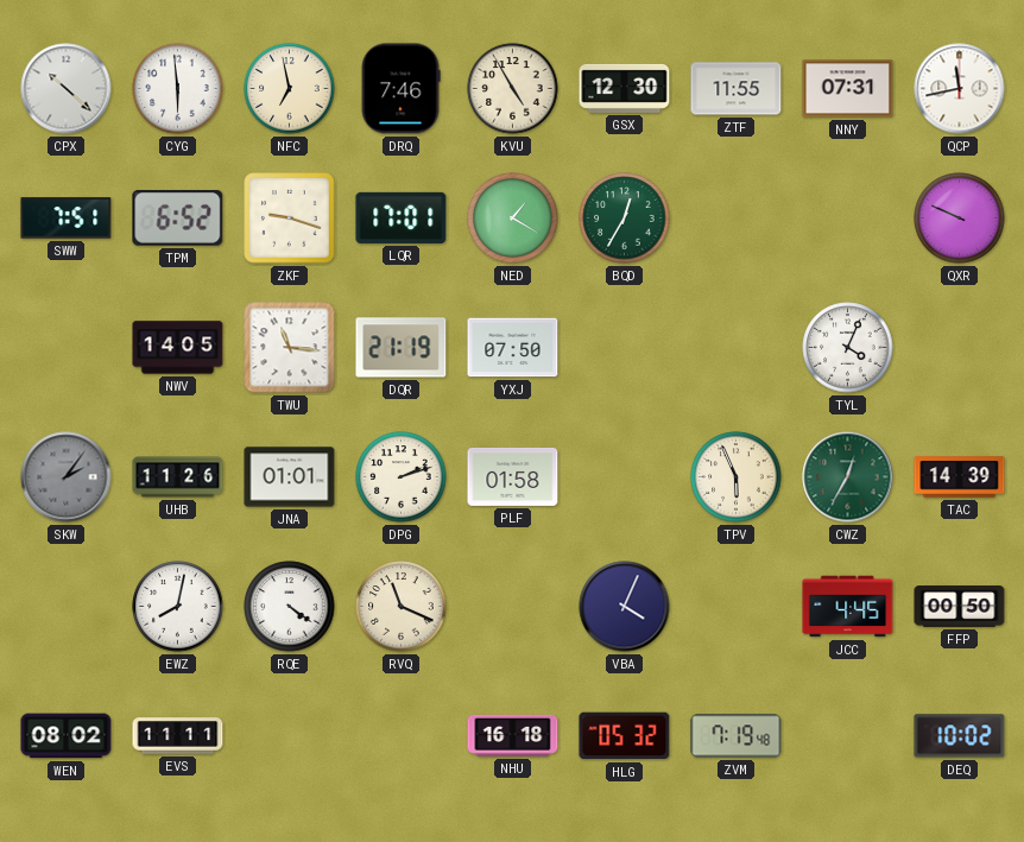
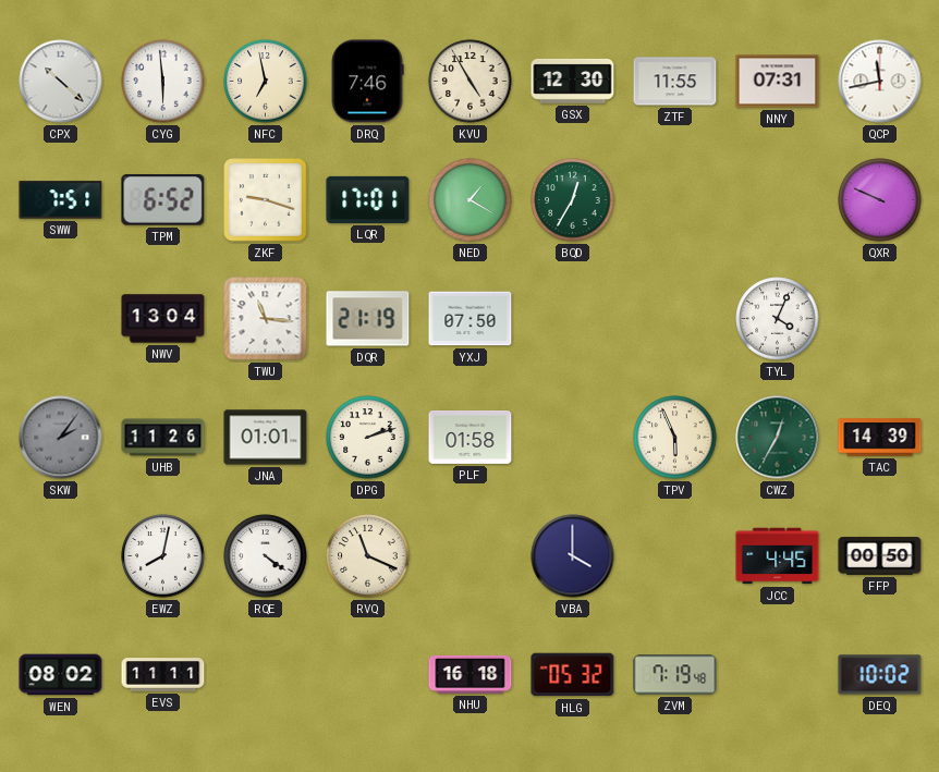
NWV: 14:05 -> 13:04 (163, 319)
VBA: 4:04 -> 4:00 (573, 556)
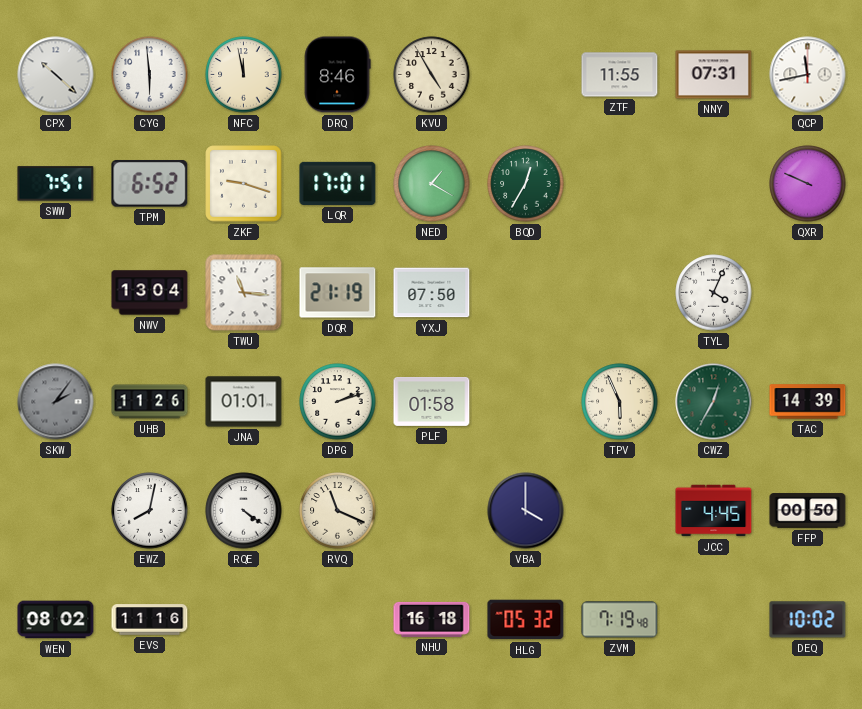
NFC: 6:58 -> 11:58 (244, 75)
DRQ: 7:46 -> 8:46 (337, 75)
GSX: 12:30 -> none (573, 81)
EVS: 11:11 -> 11:16 (150, 620)
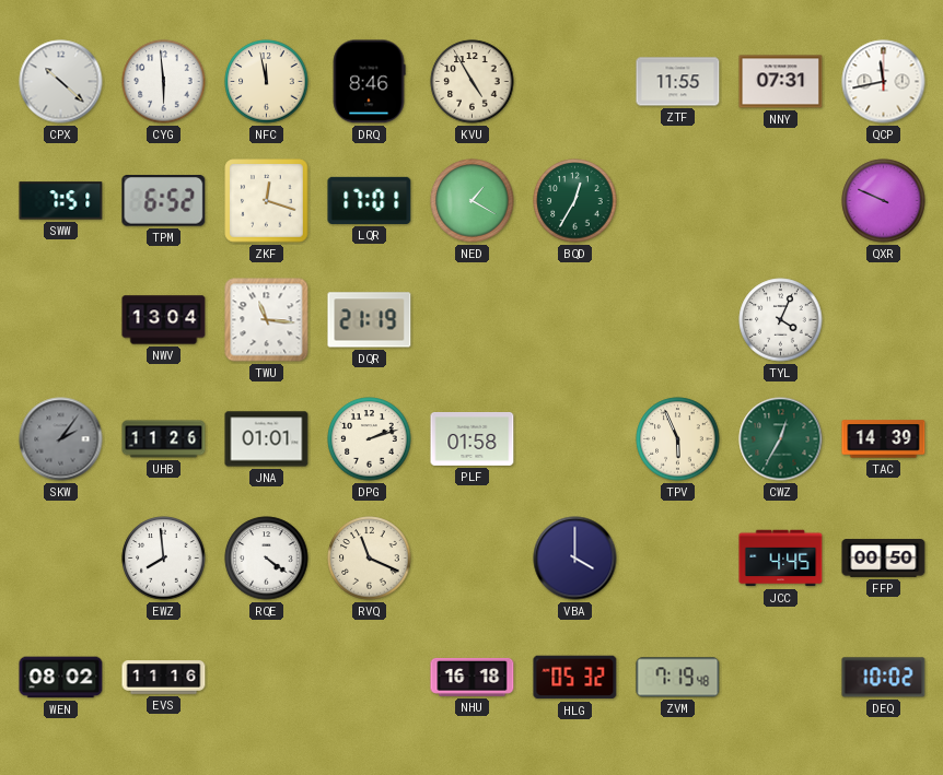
ZKF: 9:18 -> 12:18 (267, 201)
YXJ: 07:50 -> none (432, 293)
EWZ: 8:02 -> 7:59 (164, 559)
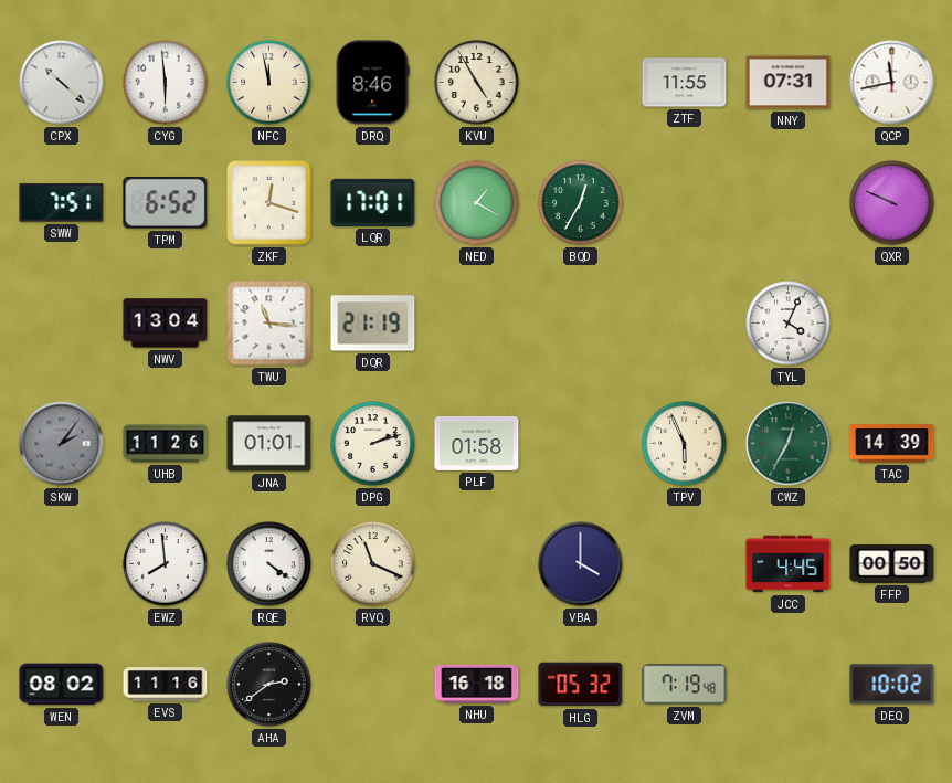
AHA: none -> 2:39 (269, 685)
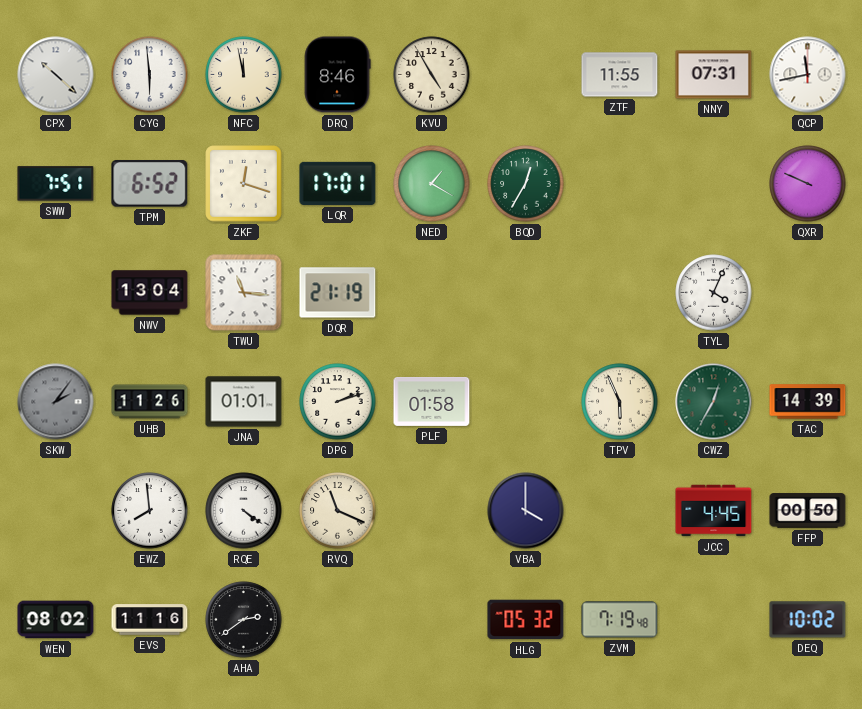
NHU: 16:18 -> none (477, 684)
